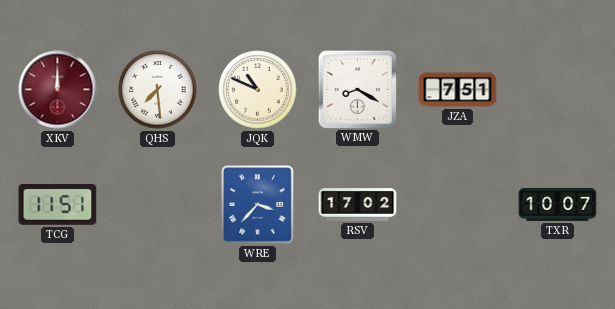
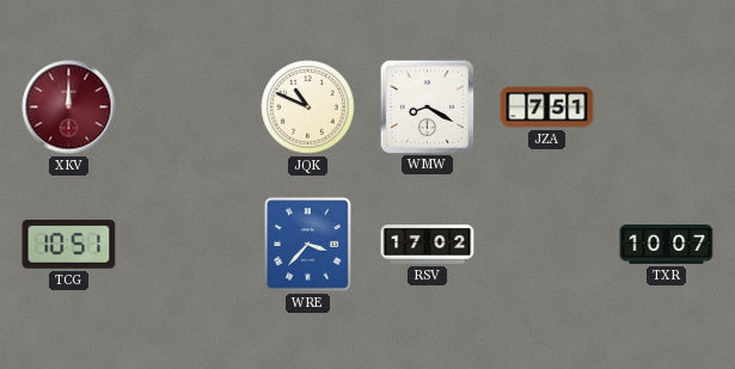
QHS: 7:29 -> none (158, 90)
TCG: 11:51 -> 10:51 (69, 245)
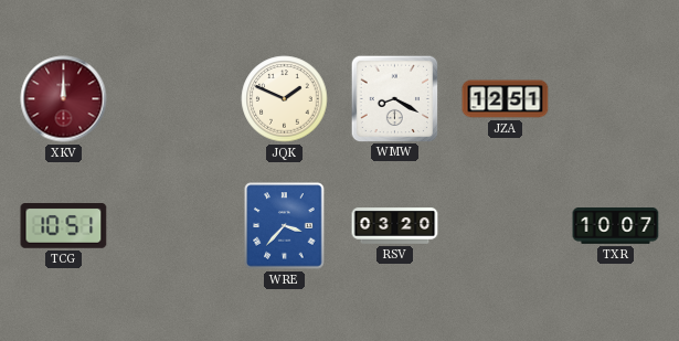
JQK: 10:49 -> 1:49 (285, 99)
JZA: 7:51 -> 12:51 (506, 99)
RSV: 17:02 -> 03:20 (395, 226)
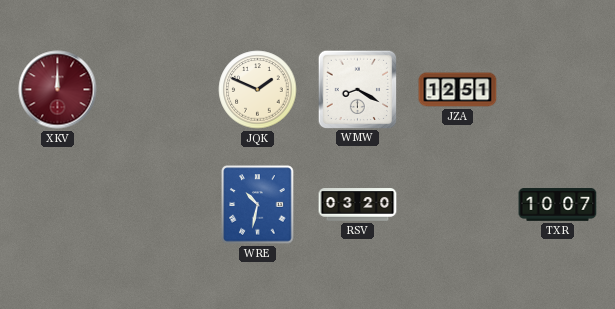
TCG: 10:51 -> none (64, 226)
WRE: 3:37 -> 10:32 (258, 205)
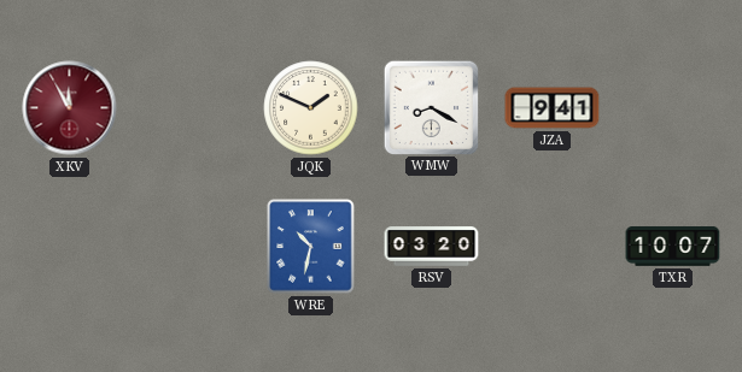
XKV: 12:00 -> 11:55 (70, 108)
JZA: 12:51 -> 9:41 (553, 108)
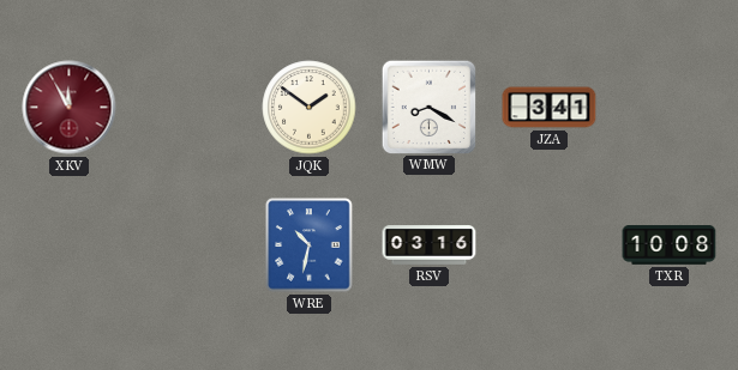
JQK: 1:49 -> 1:51 (310, 108)
JZA: 9:41 -> 3:41 (550, 108)
RSV: 03:20 -> 03:16 (430, 245)
TXR: 10:07 -> 10:08 (670, 245)
